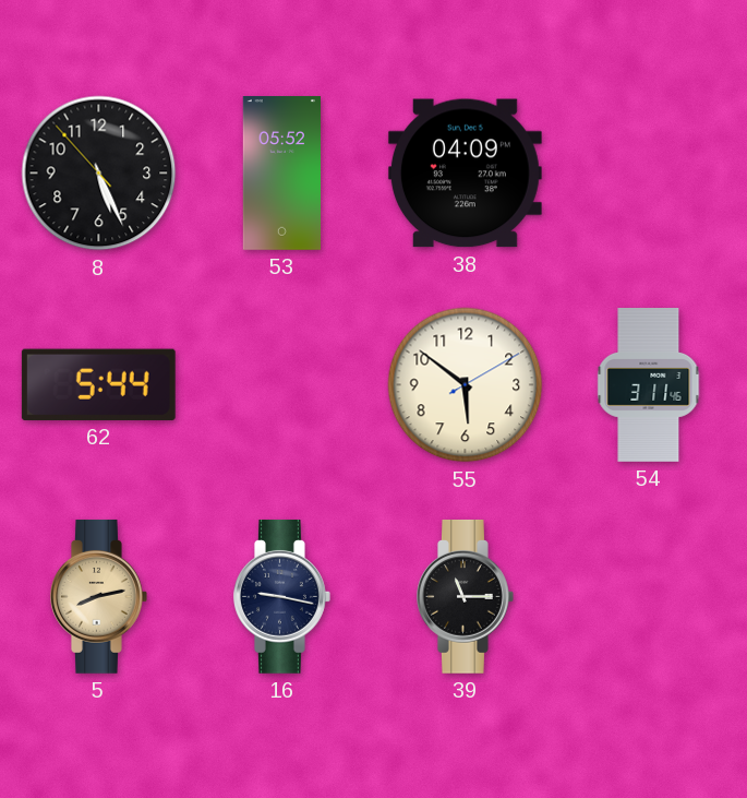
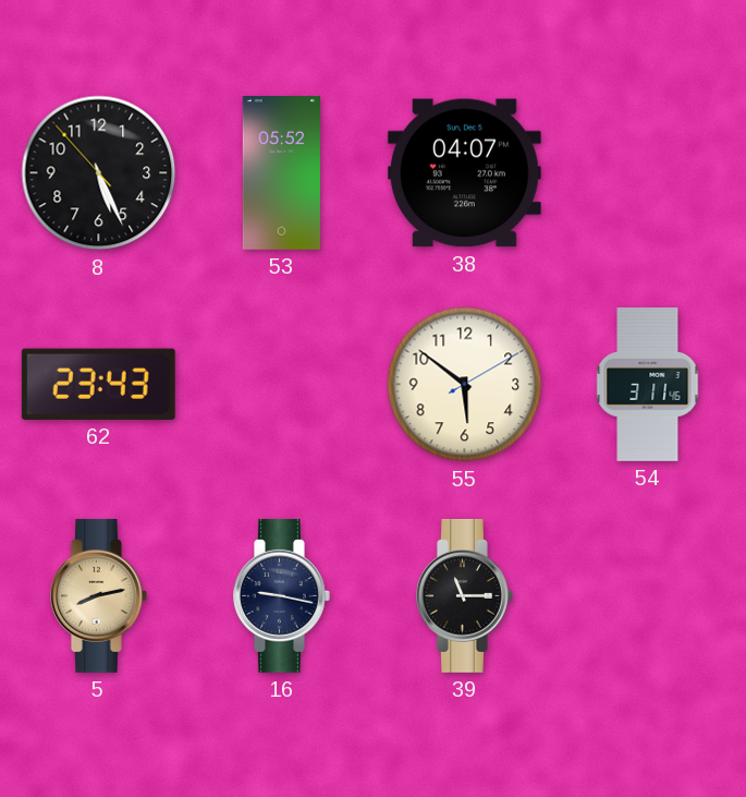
38: 04:09 -> 04:07 (464, 173)
62: 5:44 -> 23:43 (98, 384)
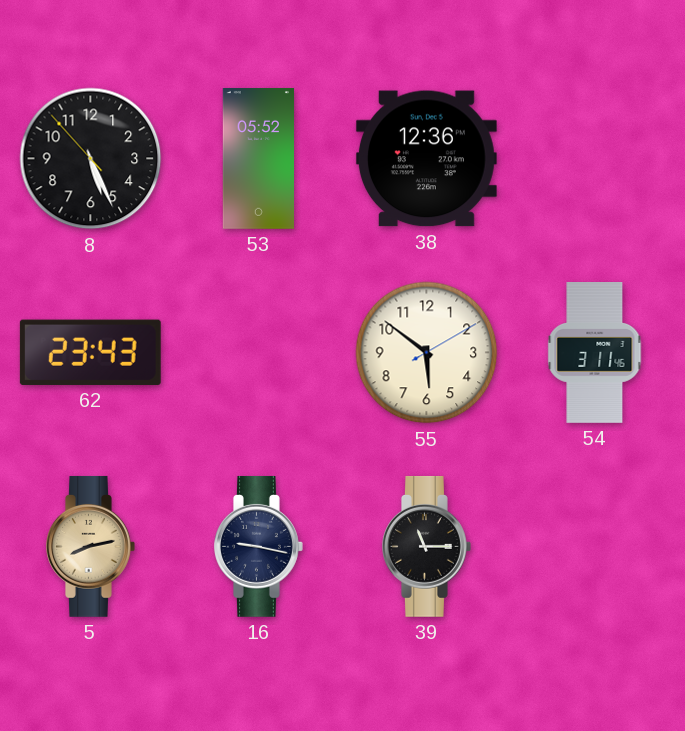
38: 04:07 -> 12:36 (426, 159)
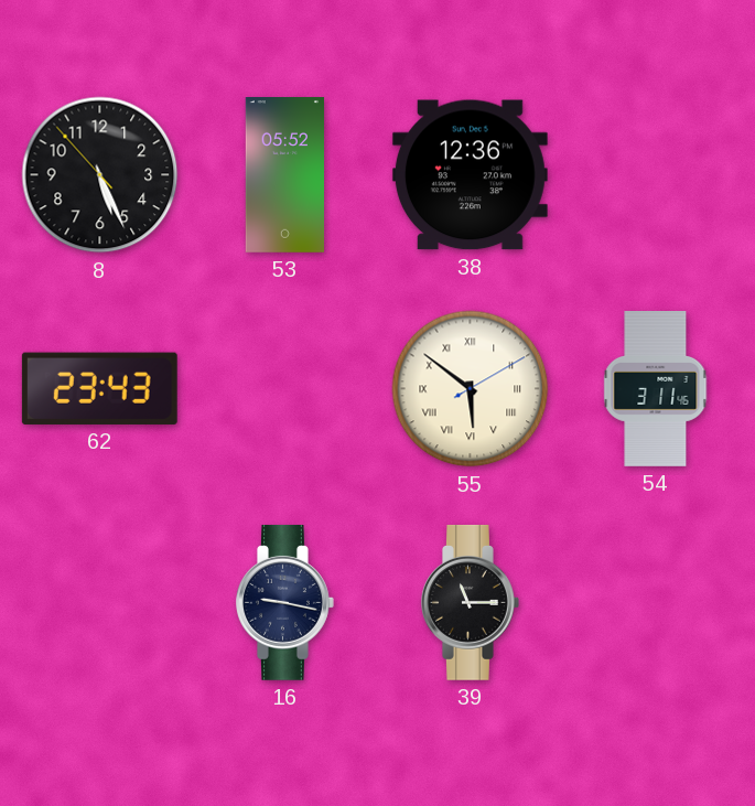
55 numerals: Arabic -> Roman (471, 389)
5: 8:13 -> none (91, 546)
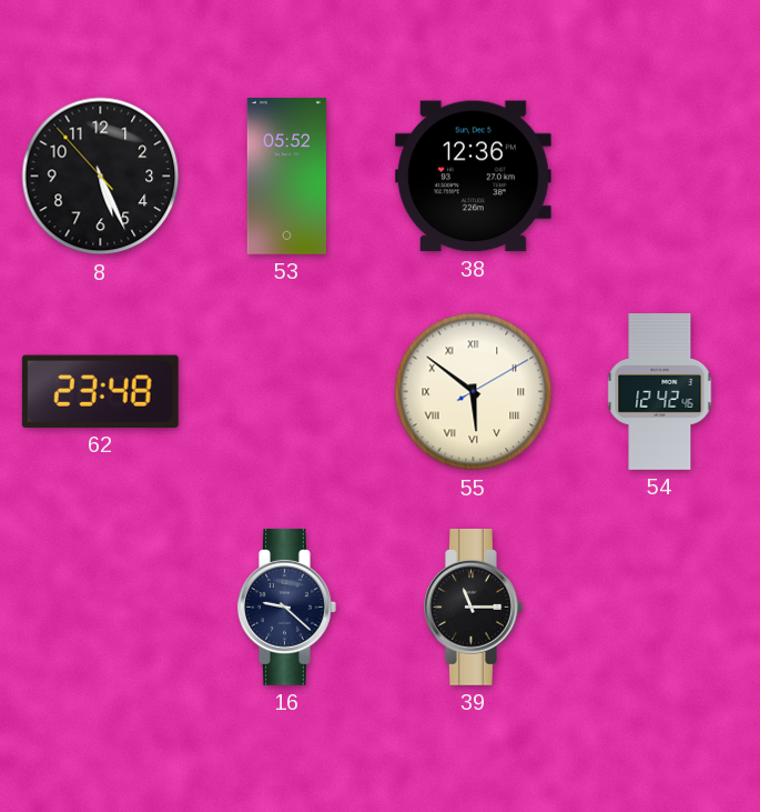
62: 23:43 -> 23:48 (100, 391)
54: 3:11 -> 12:42 (660, 392)
16: 9:17 -> 9:22 (287, 607)
